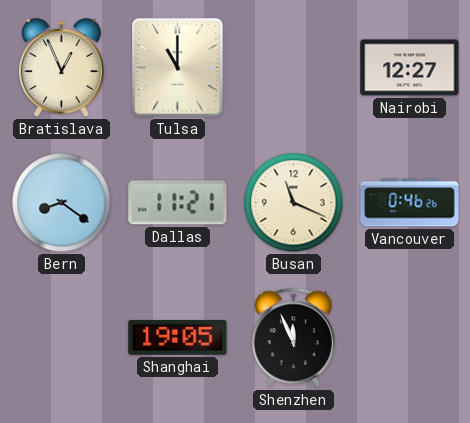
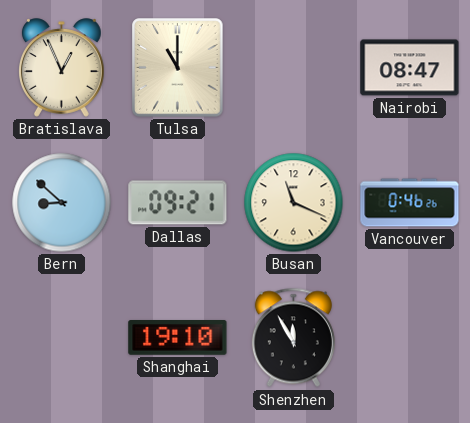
Nairobi: 12:27 -> 08:47 (410, 68)
Bern: 8:21 -> 8:52 (62, 203)
Dallas: 11:21 -> 09:21 (178, 203)
Shanghai: 19:05 -> 19:10 (178, 338)
Shenzhen: 11:56 -> 11:55 (293, 338)
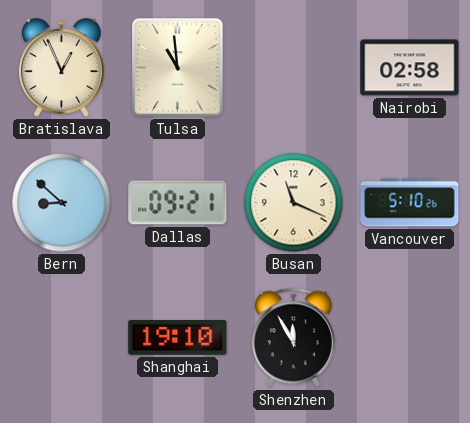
Tulsa: 11:00 -> 10:59 (178, 68)
Nairobi: 08:47 -> 02:58 (410, 68)
Vancouver: 0:46 -> 5:10 (410, 203)
